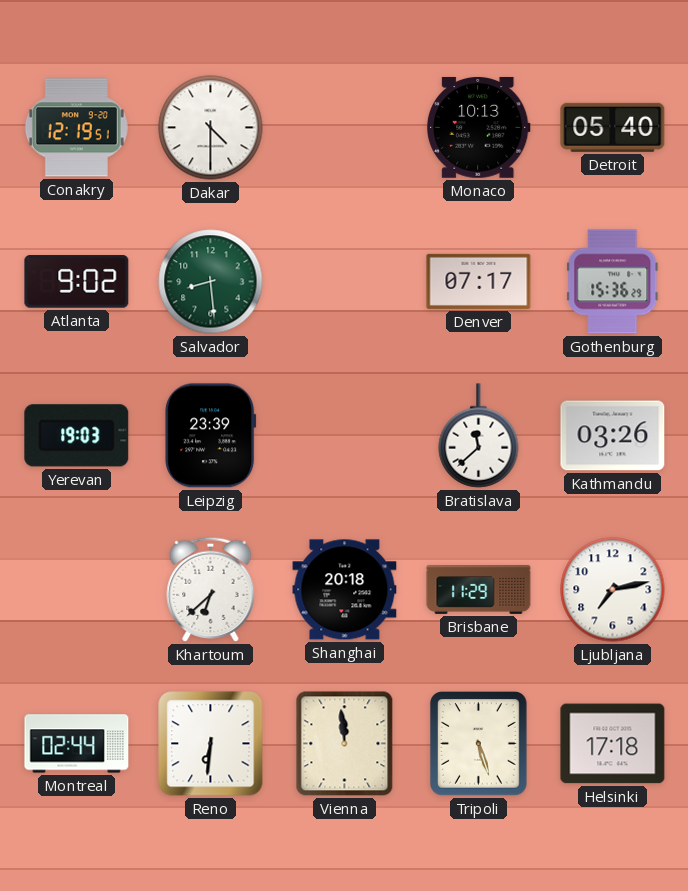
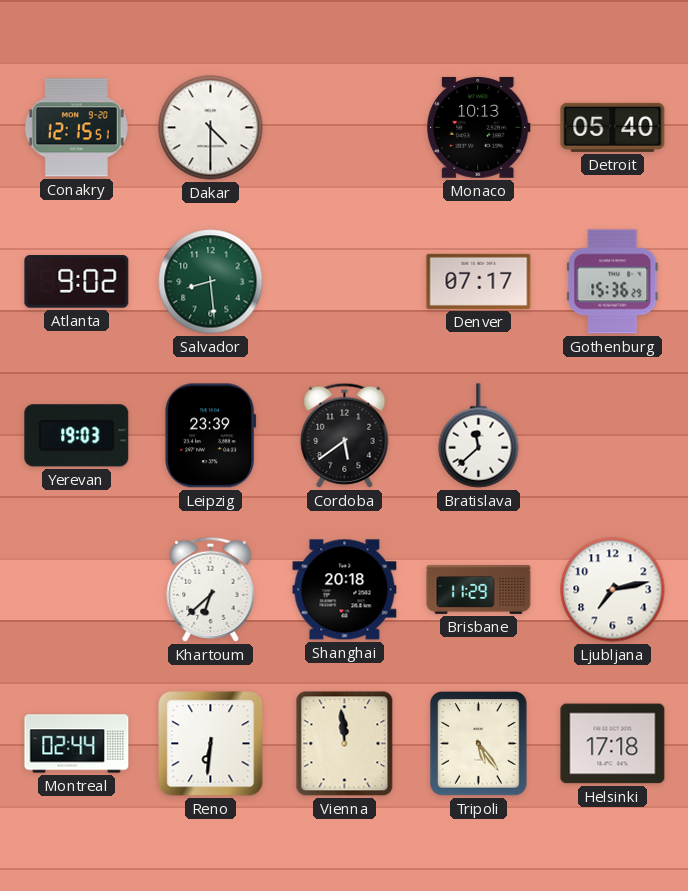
Conakry: 12:19 -> 12:15 (76, 128)
Cordoba: none -> 5:39 (345, 435)
Kathmandu: 03:26 -> none (613, 436)
Tripoli: 5:27 -> 5:24 (479, 744)
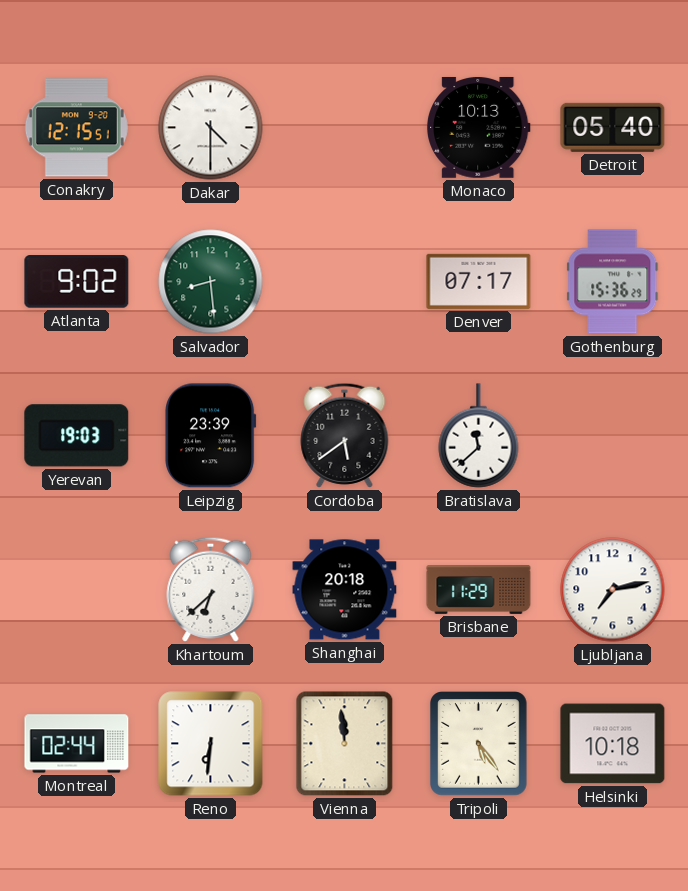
Helsinki: 17:18 -> 10:18 (613, 744)
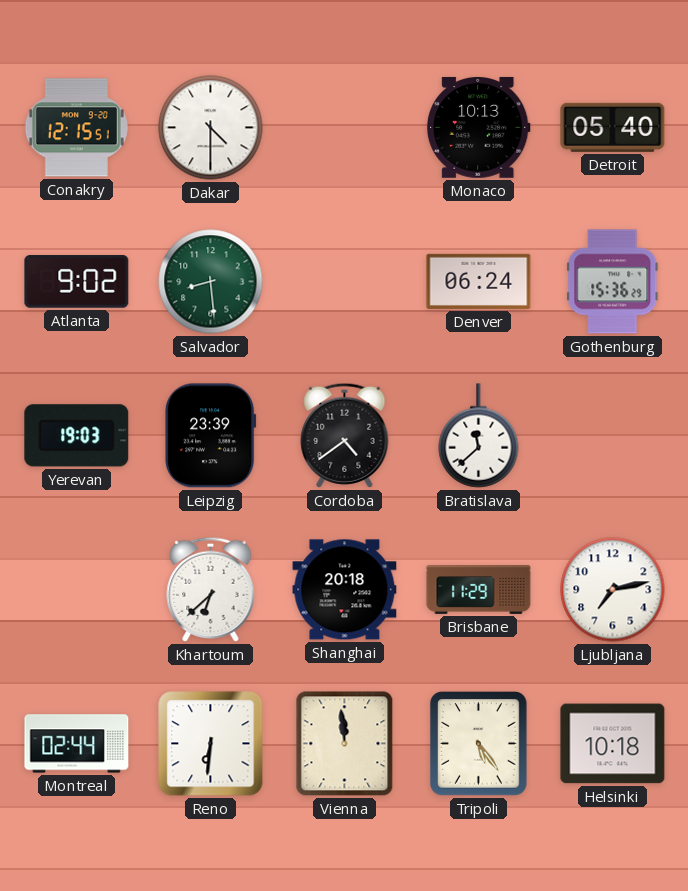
Denver: 07:17 -> 06:24 (479, 281)
Cordoba: 5:39 -> 4:39 (345, 435)
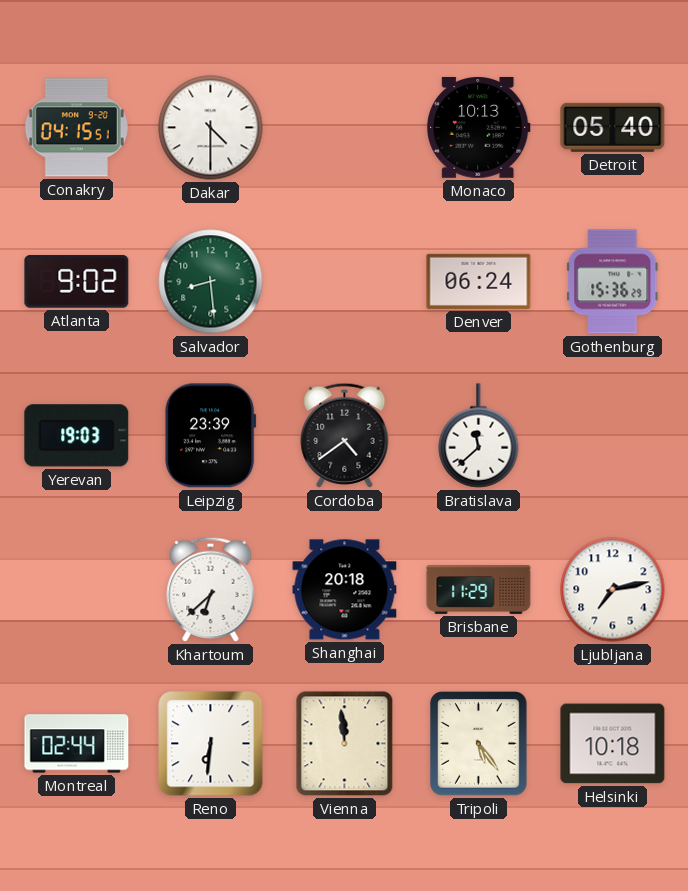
Conakry: 12:15 -> 04:15 (76, 128)
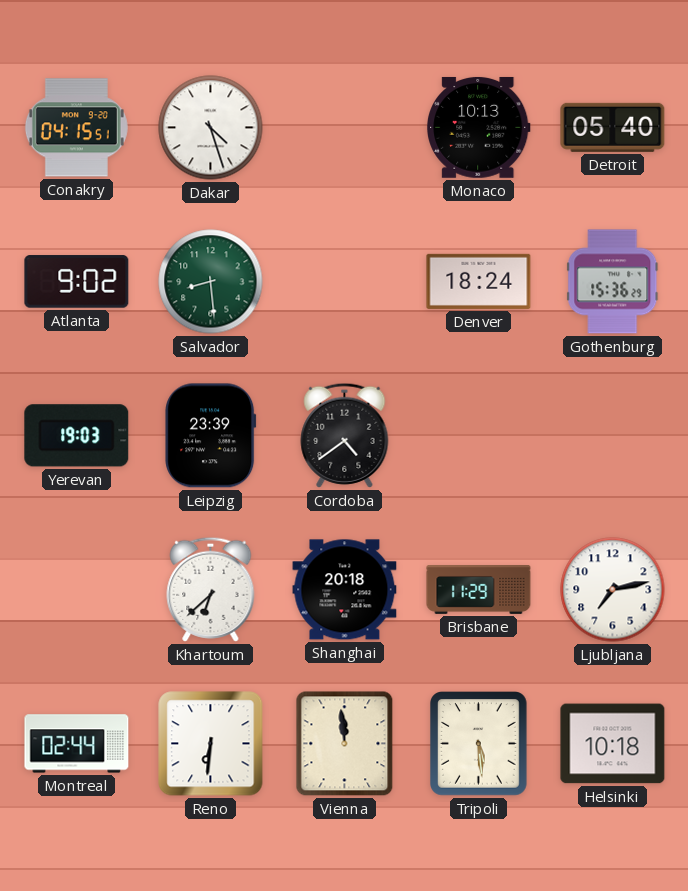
Dakar: 4:30 -> 4:27 (211, 128)
Denver: 06:24 -> 18:24 (479, 281)
Bratislava: 11:38 -> none (479, 436)
Tripoli: 5:24 -> 5:29 (479, 744)
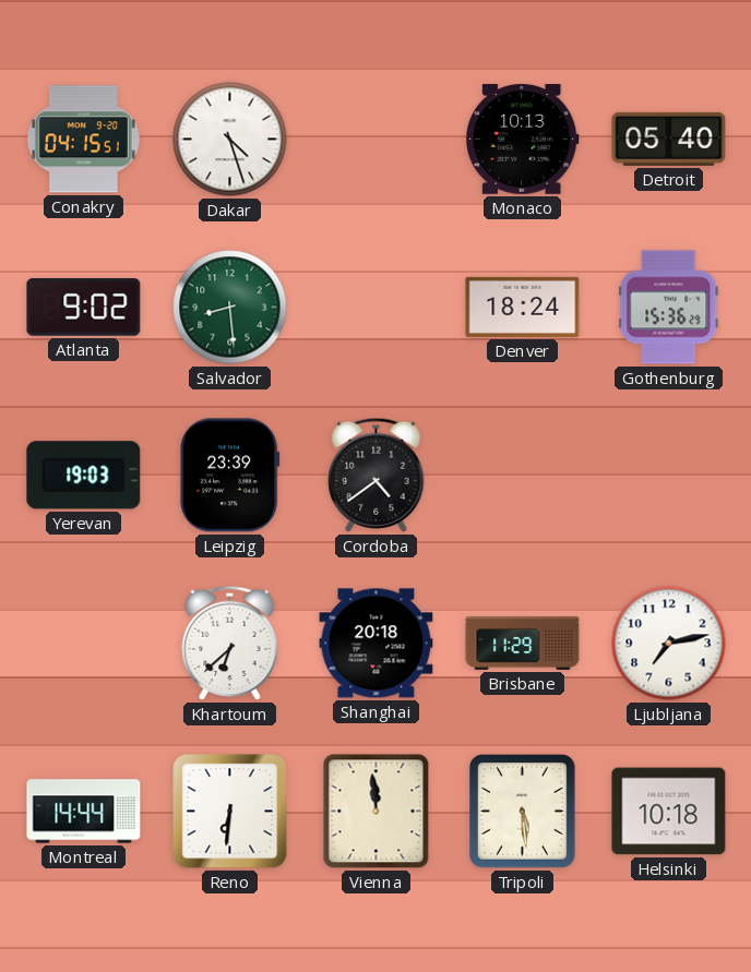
Montreal: 02:44 -> 14:44 (84, 812)
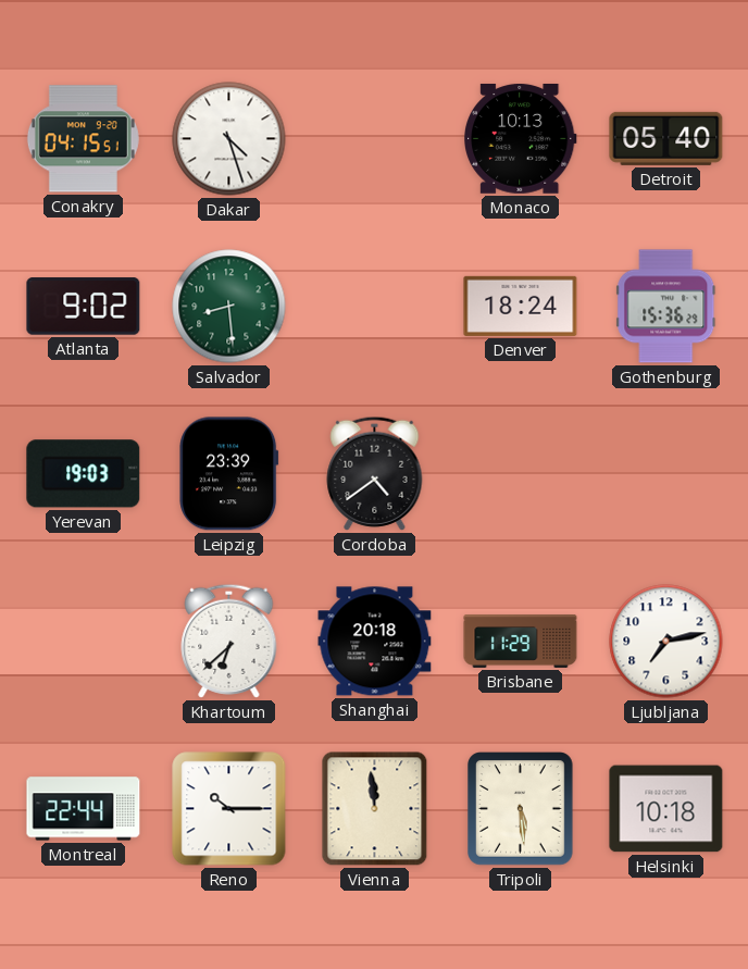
Montreal: 14:44 -> 22:44 (84, 809)
Reno: 6:31 -> 10:15 (229, 809)
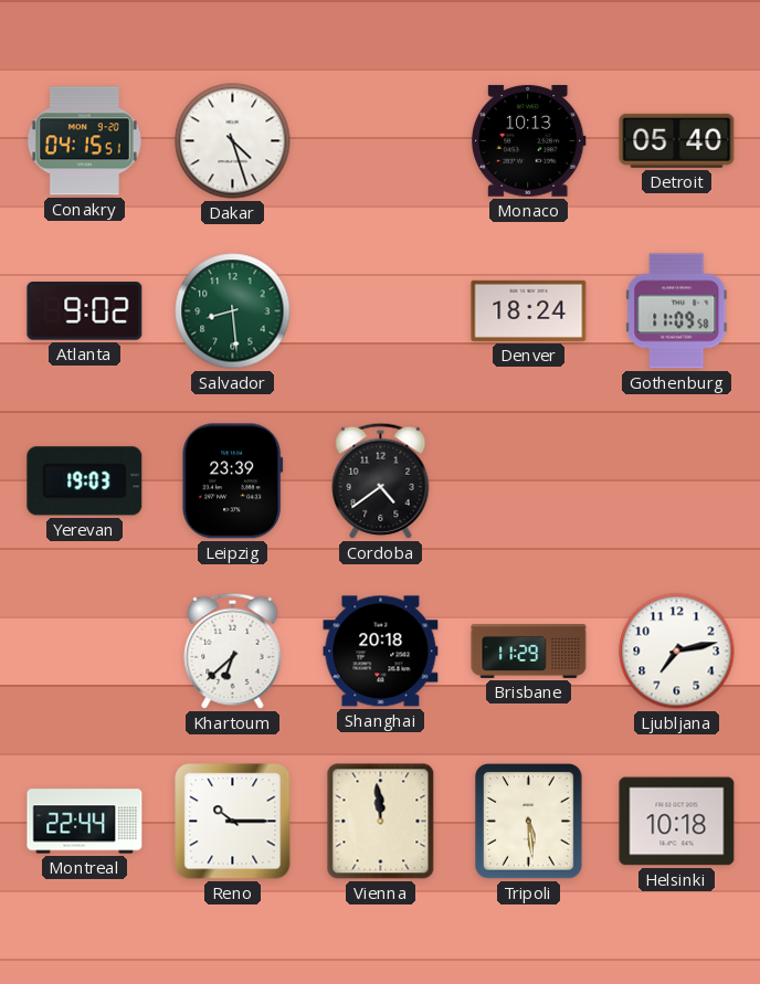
Gothenburg: 15:36 -> 11:09 (677, 311)
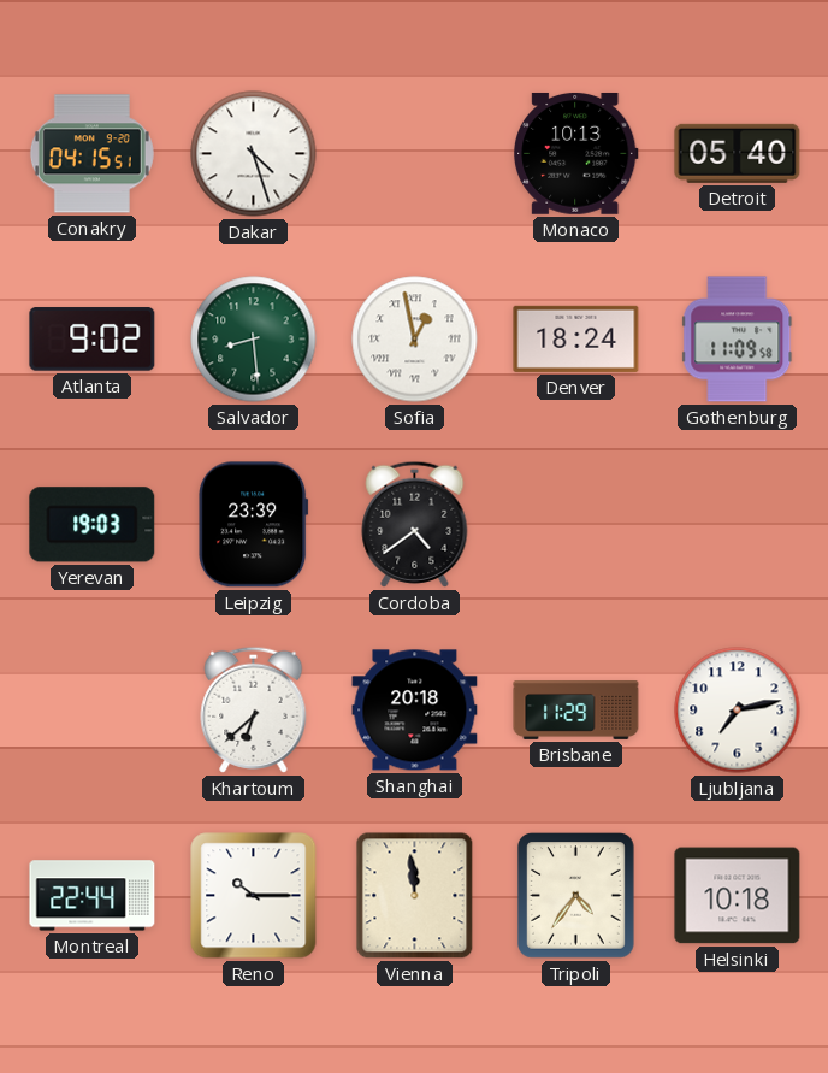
Sofia: none -> 12:58 (415, 340)
Tripoli: 5:29 -> 4:36 (576, 896)
